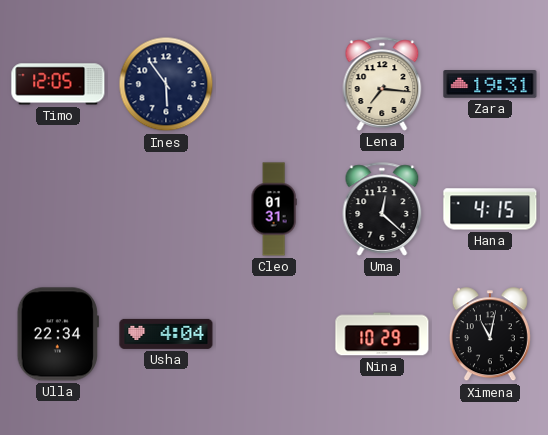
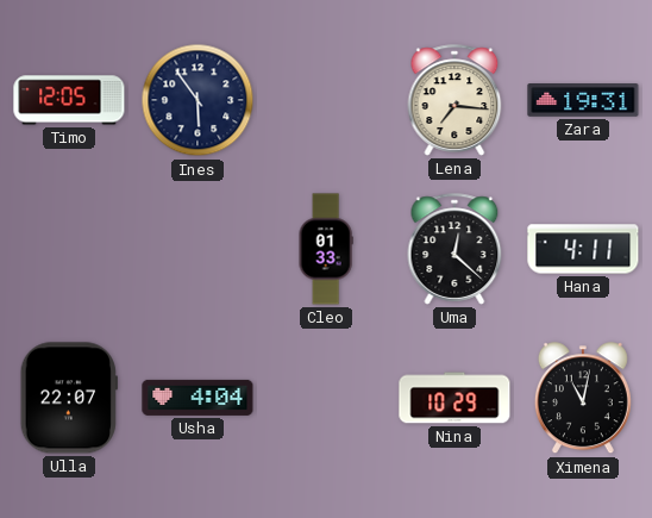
Cleo: 01:31 -> 01:33 (326, 249)
Hana: 4:15 -> 4:11 (583, 249)
Ulla: 22:34 -> 22:07 (69, 398)
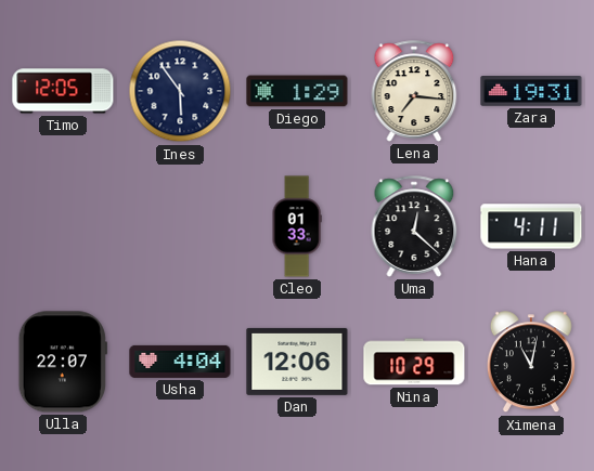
Diego: none -> 1:29 (297, 91)
Dan: none -> 12:06 (297, 362)
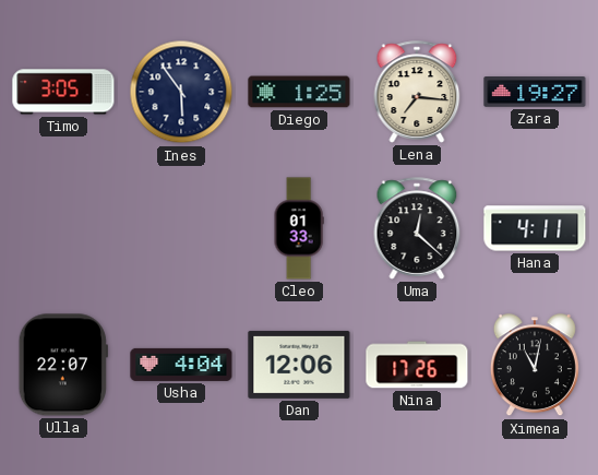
Timo: 12:05 -> 3:05 (63, 92)
Diego: 1:29 -> 1:25 (299, 92)
Zara: 19:31 -> 19:27 (535, 93)
Nina: 10:29 -> 17:26 (417, 365)
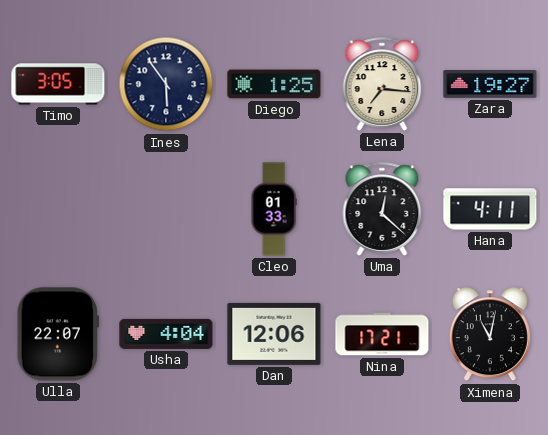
Nina: 17:26 -> 17:21 (382, 334)
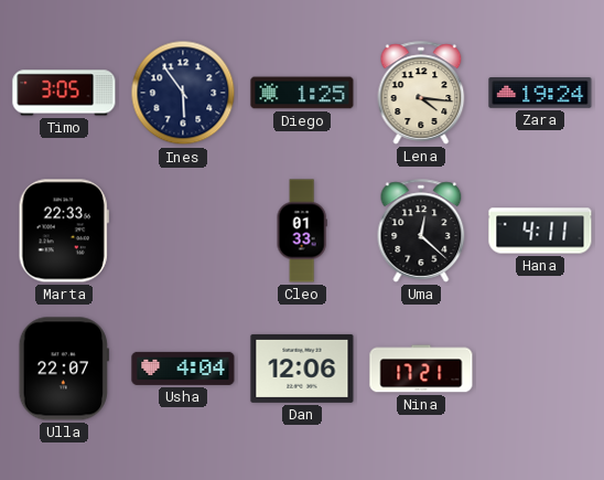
Lena: 7:16 -> 4:16 (421, 93)
Zara: 19:27 -> 19:24 (540, 94)
Marta: none -> 22:33 (64, 231)
Ximena: 11:02 -> none (490, 335)
